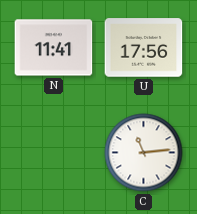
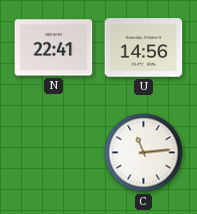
N: 11:41 -> 22:41 (54, 48)
U: 17:56 -> 14:56 (144, 48)
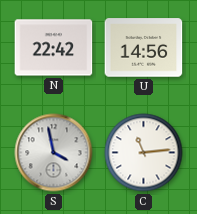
N: 22:41 -> 22:42 (54, 48)
S: none -> 3:58 (54, 153)
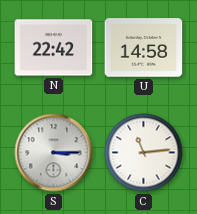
U: 14:56 -> 14:58 (144, 48)
S: 3:58 -> 3:15 (54, 153)
